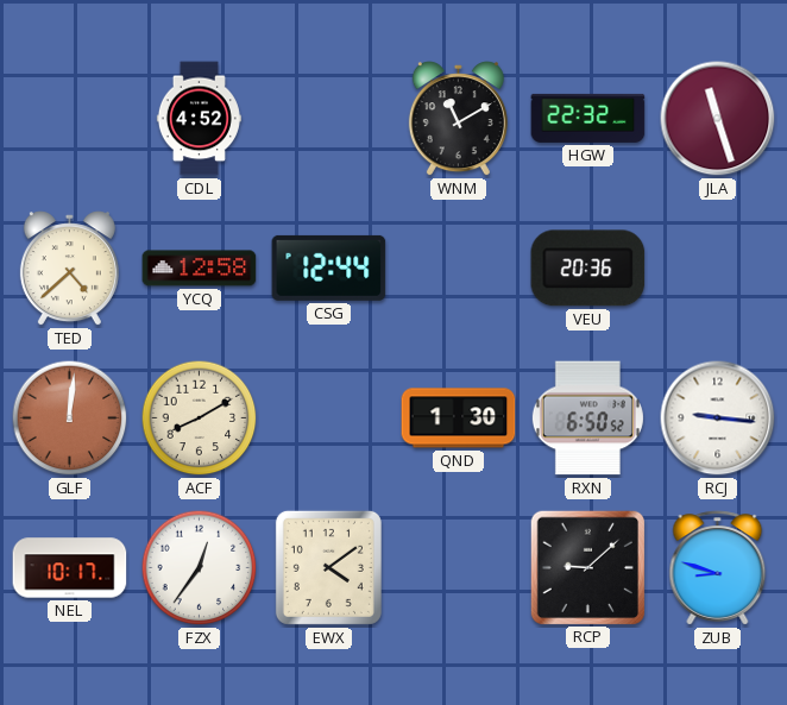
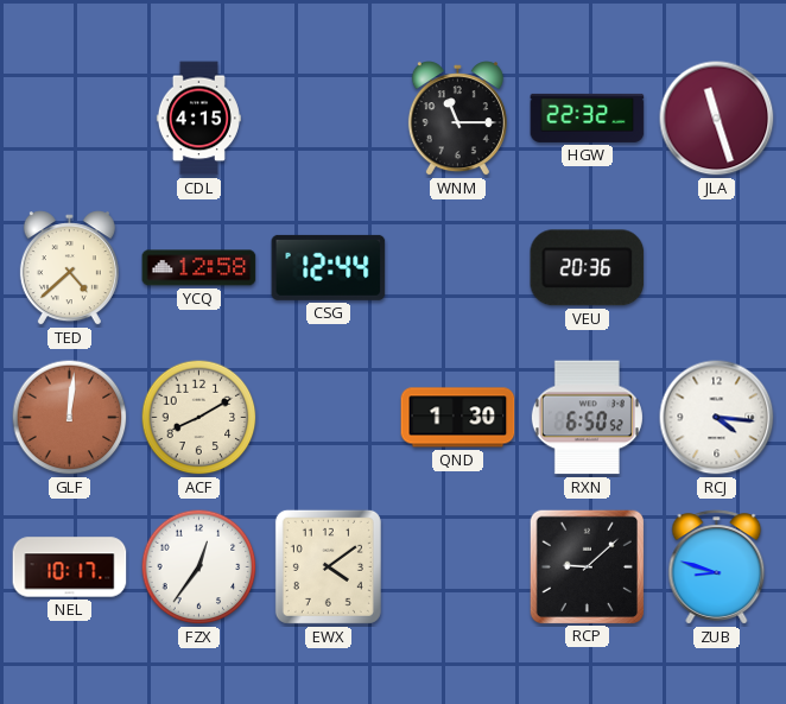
CDL: 4:52 -> 4:15 (198, 119)
WNM: 11:10 -> 11:15 (457, 119)
RCJ: 9:16 -> 4:16 (717, 418)
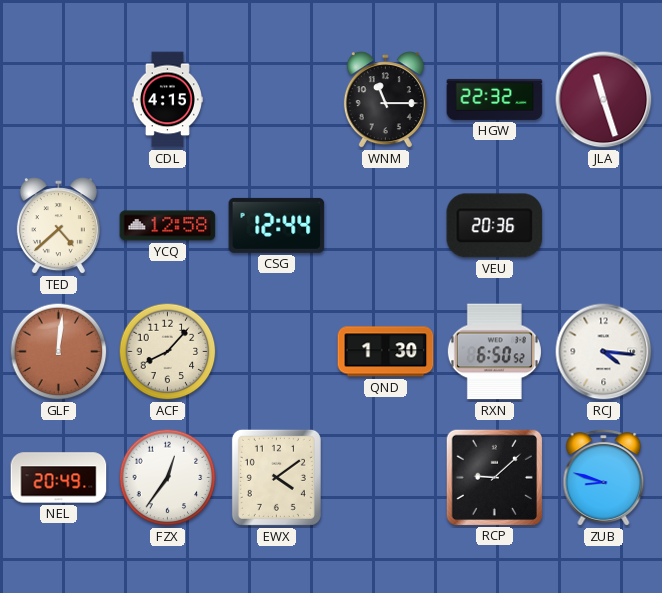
ACF: 8:10 -> 8:07 (168, 352)
NEL: 10:17 -> 20:49 (59, 478)
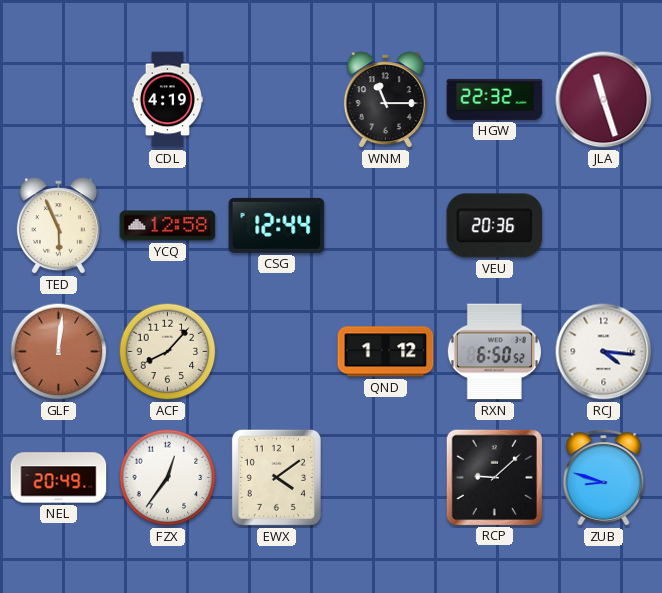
CDL: 4:15 -> 4:19 (167, 100)
TED: 4:38 -> 5:56 (58, 226)
QND: 1:30 -> 1:12 (386, 352)
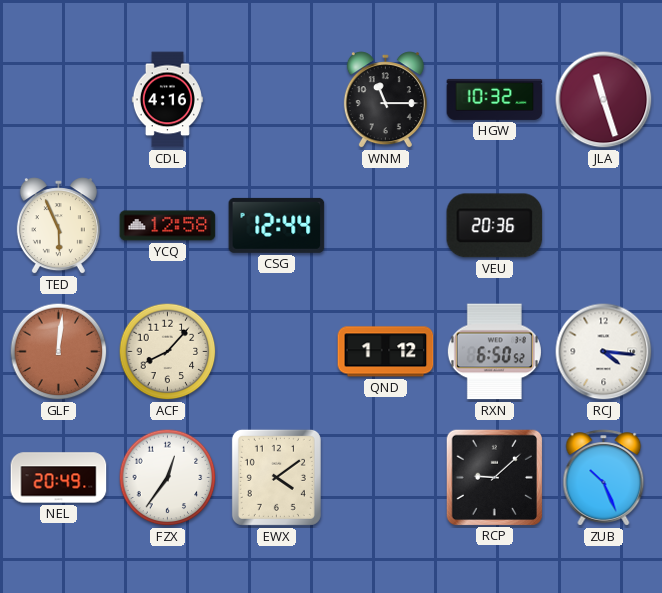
CDL: 4:19 -> 4:16 (167, 100)
HGW: 22:32 -> 10:32 (495, 99)
ZUB: 8:48 -> 10:26 (604, 478)
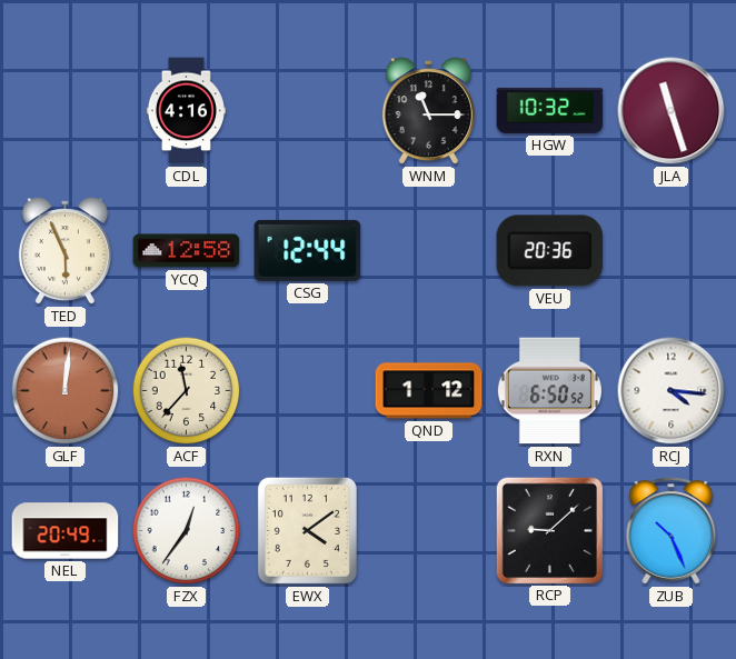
ACF: 8:07 -> 11:37 (187, 391)
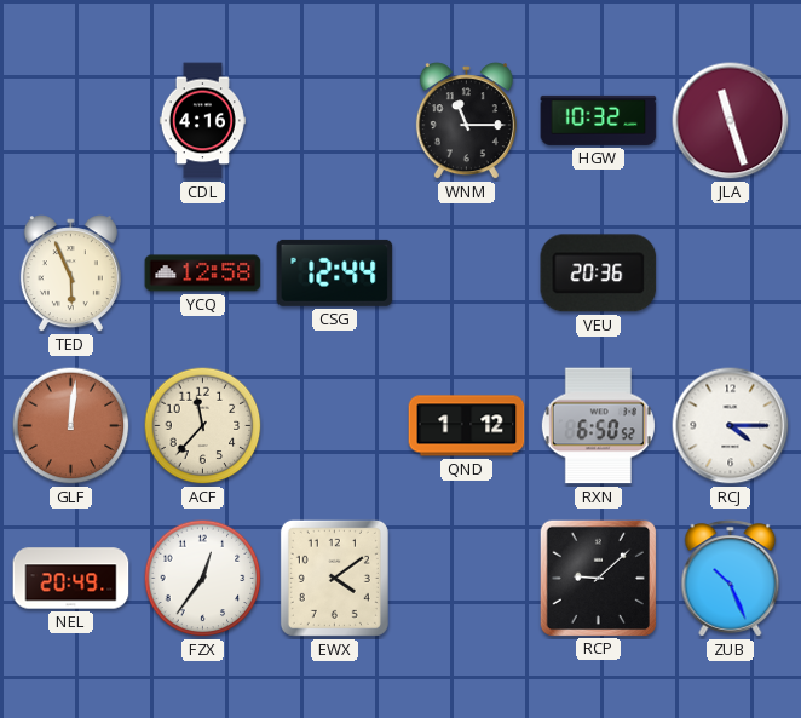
RCJ: 4:16 -> 4:15 (731, 426)
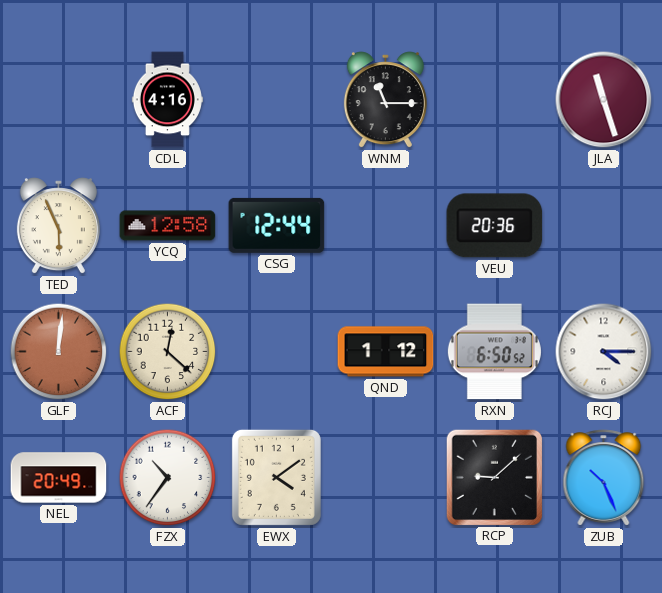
HGW: 10:32 -> none (599, 120)
ACF: 11:37 -> 12:22 (168, 352)
FZX: 12:36 -> 10:36 (168, 478)
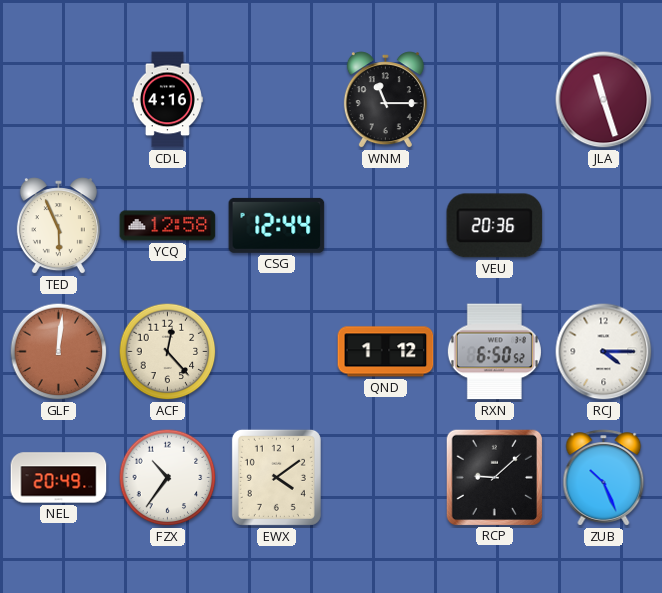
ACF: 12:22 -> 12:23 (168, 352)
